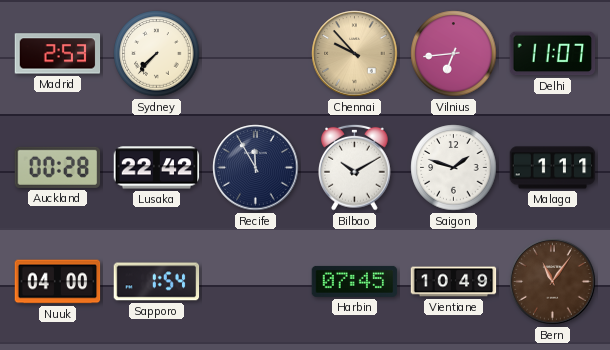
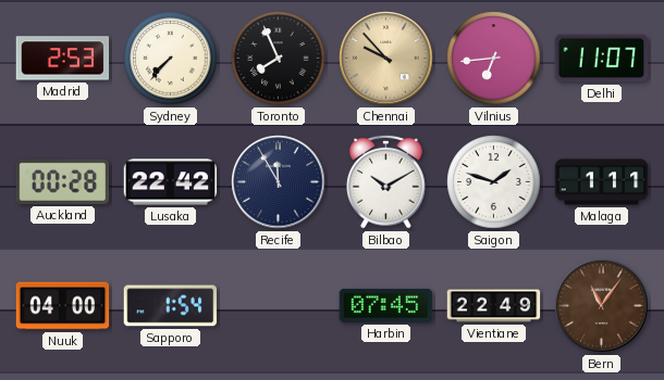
Toronto: none -> 7:56 (279, 59)
Vientiane: 10:49 -> 22:49 (494, 306)
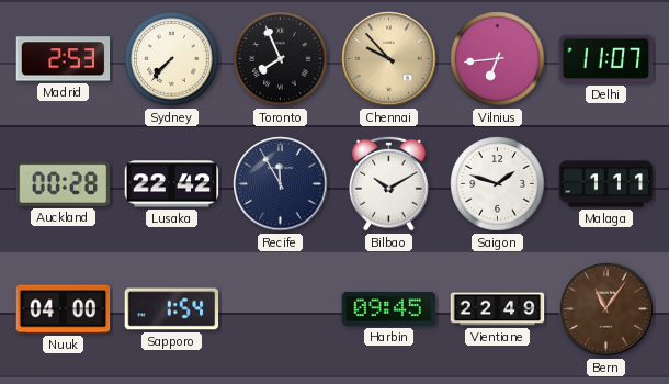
Harbin: 07:45 -> 09:45 (389, 308)
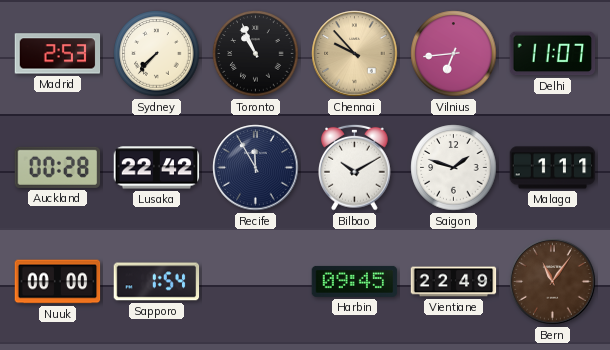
Toronto: 7:56 -> 10:56 (256, 54)
Nuuk: 04:00 -> 00:00 (58, 282)
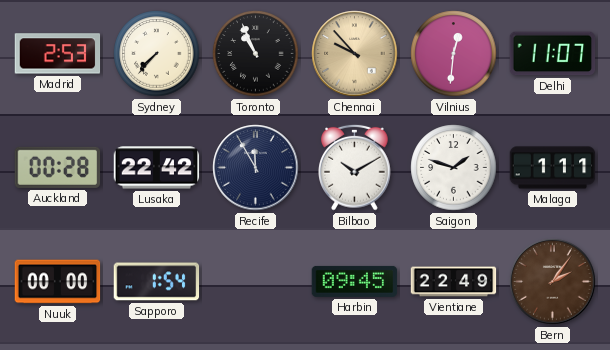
Vilnius: 6:44 -> 12:31 (454, 54)
Bern: 11:06 -> 2:06 (553, 282)
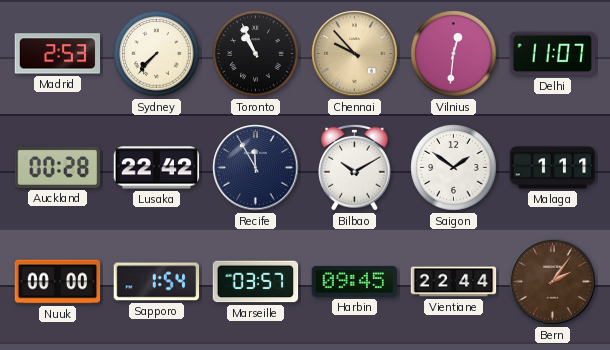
Saigon: 1:48 -> 1:51 (454, 168)
Marseille: none -> 03:57 (256, 282)
Vientiane: 22:49 -> 22:44 (454, 282)
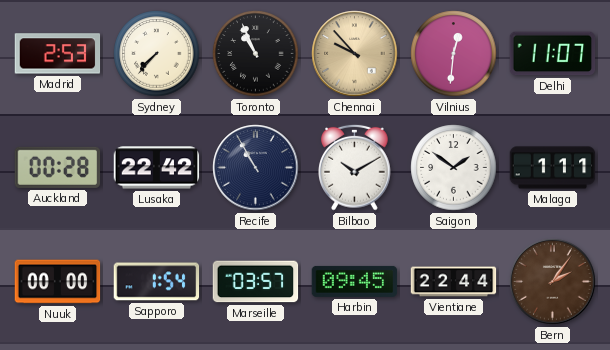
Recife: 11:55 -> 10:55 (256, 168)
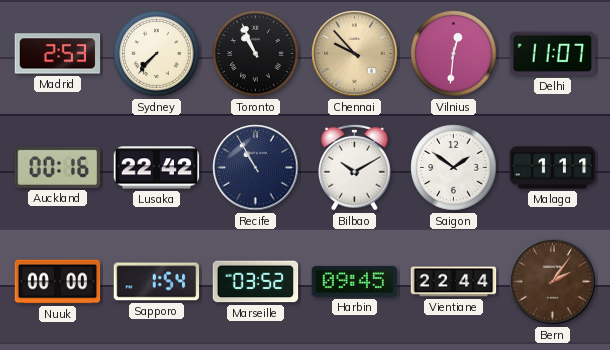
Auckland: 00:28 -> 00:16 (58, 167)
Marseille: 03:57 -> 03:52 (256, 282)
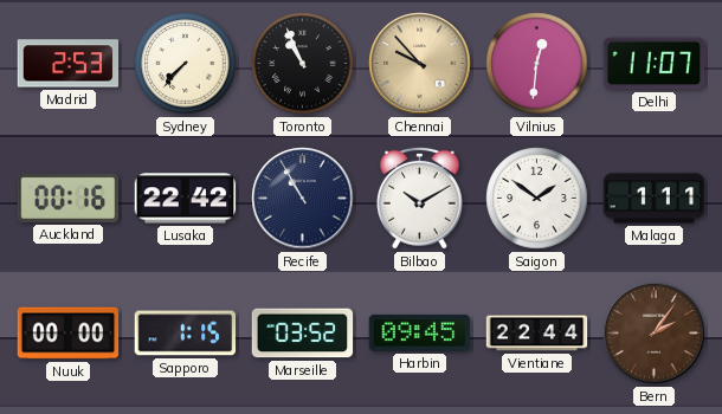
Sapporo: 1:54 -> 1:15 (186, 334)
